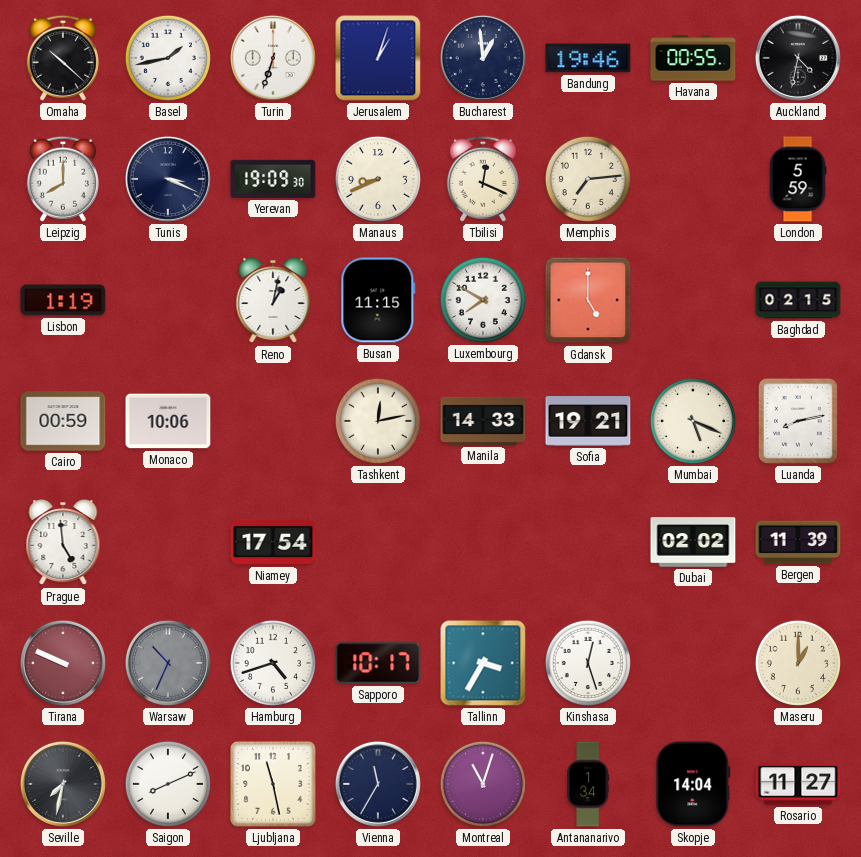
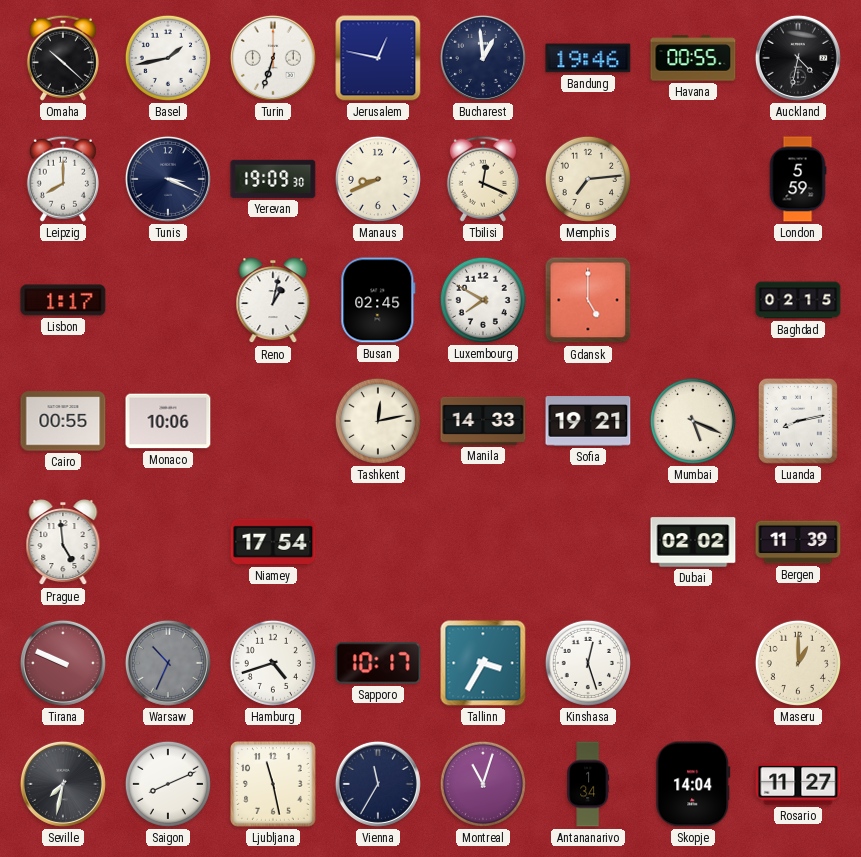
Jerusalem: 1:03 -> 12:47 (378, 58)
Lisbon: 1:19 -> 1:17 (63, 300)
Busan: 11:15 -> 02:45 (378, 300)
Cairo: 00:59 -> 00:55 (63, 421)
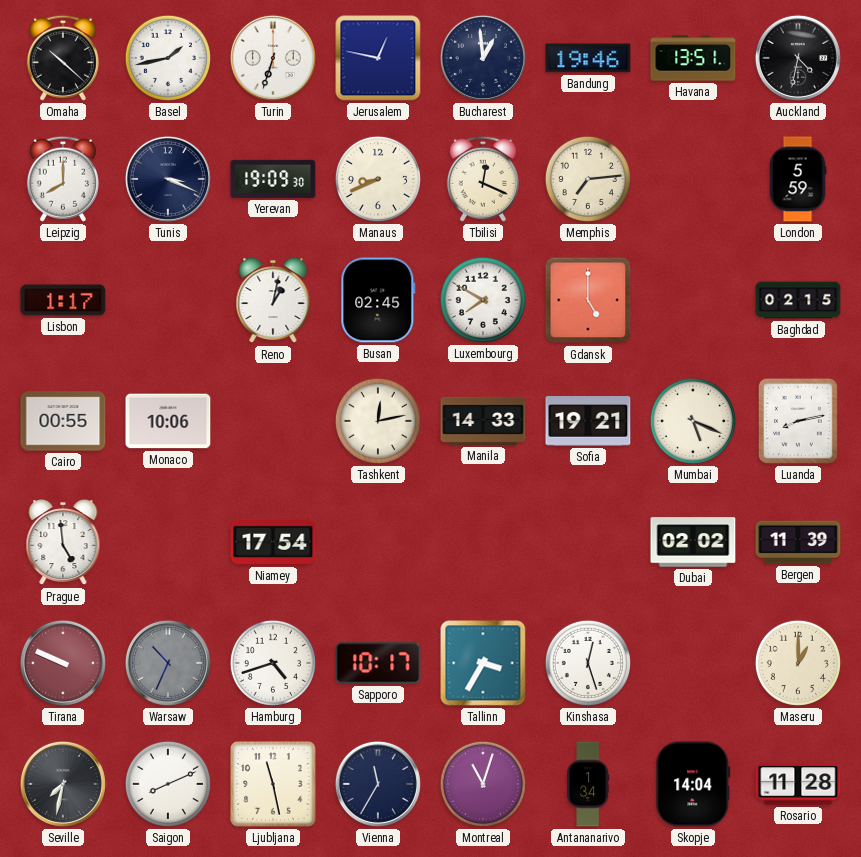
Havana: 00:55 -> 13:51 (693, 58)
Rosario: 11:27 -> 11:28 (798, 784)
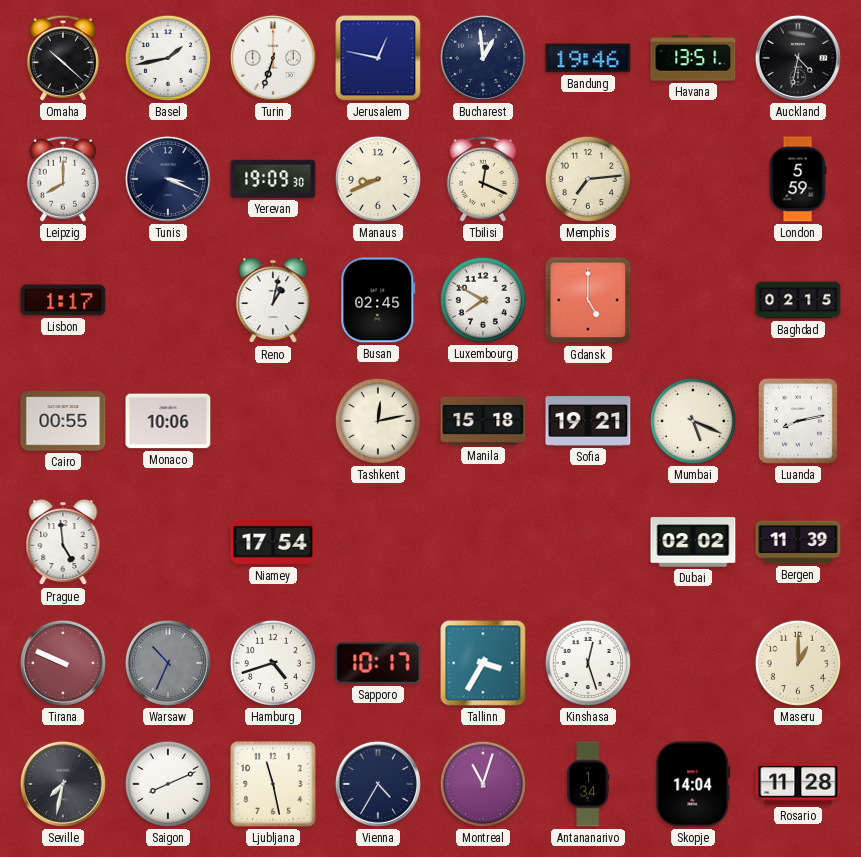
Manila: 14:33 -> 15:18 (483, 421)
Vienna: 11:35 -> 4:35 (378, 784)
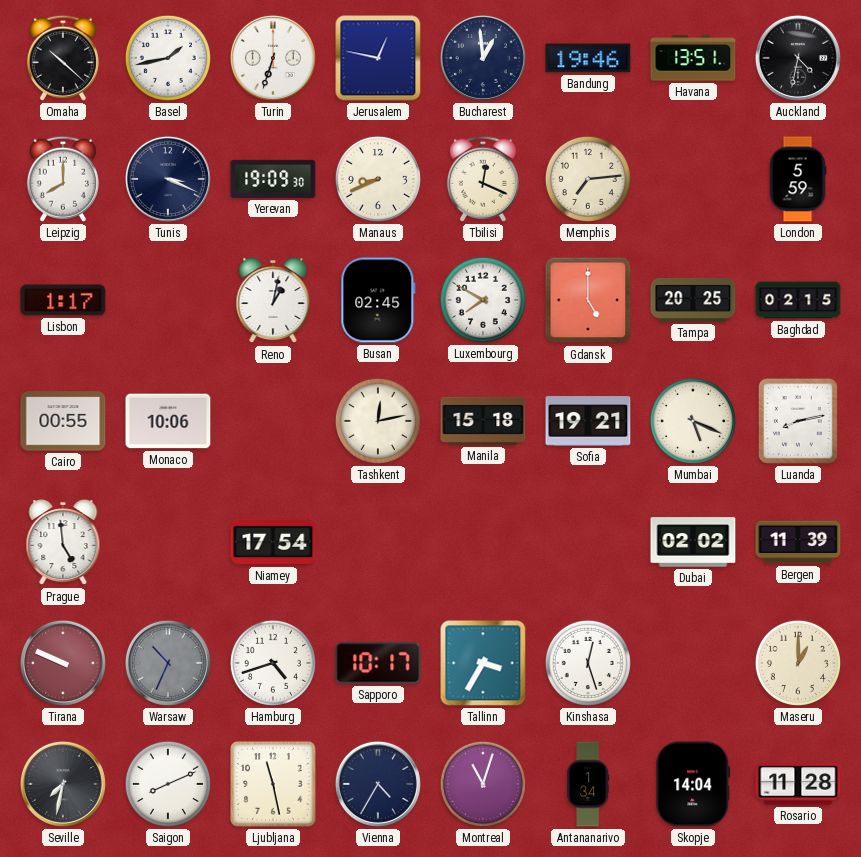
Tampa: none -> 20:25 (693, 300)
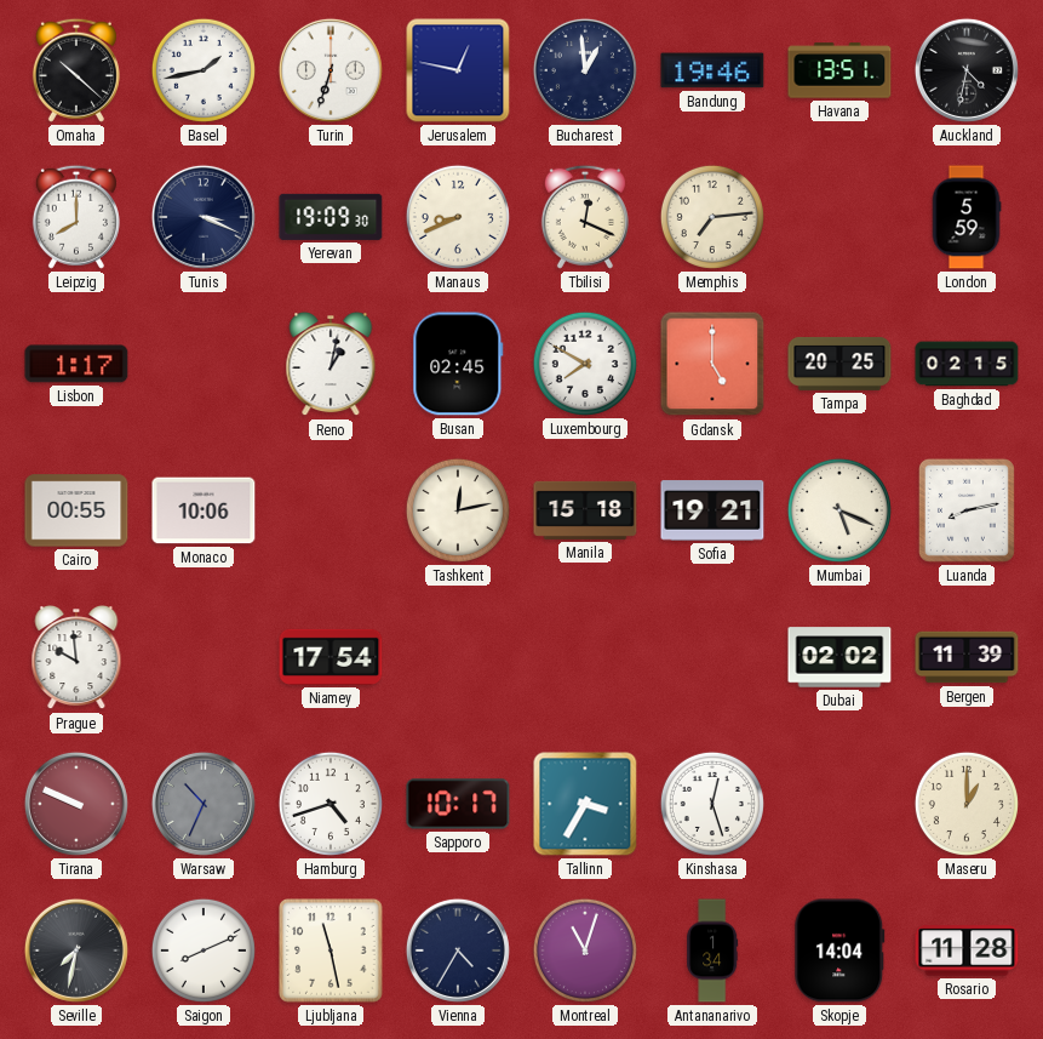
Prague: 4:59 -> 9:59 (76, 658)
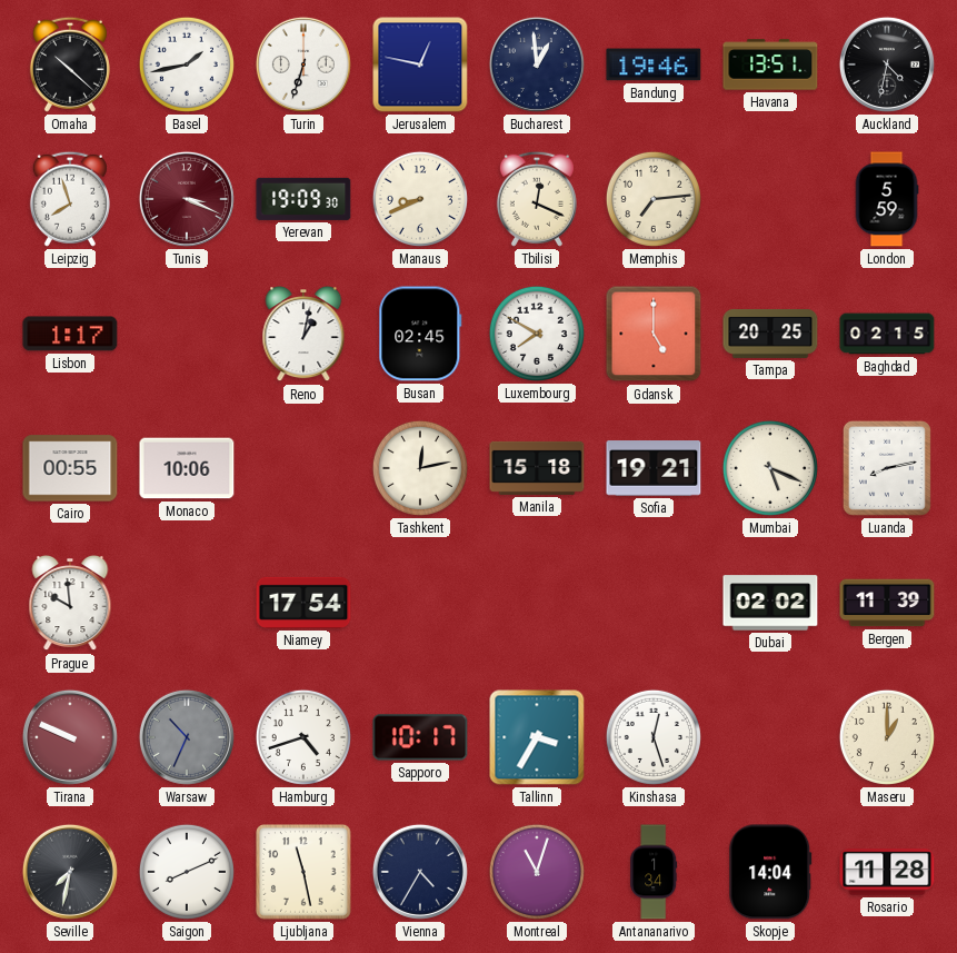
Leipzig: 8:00 -> 7:57 (70, 199)
Tunis dial: navy -> burgundy (187, 199)
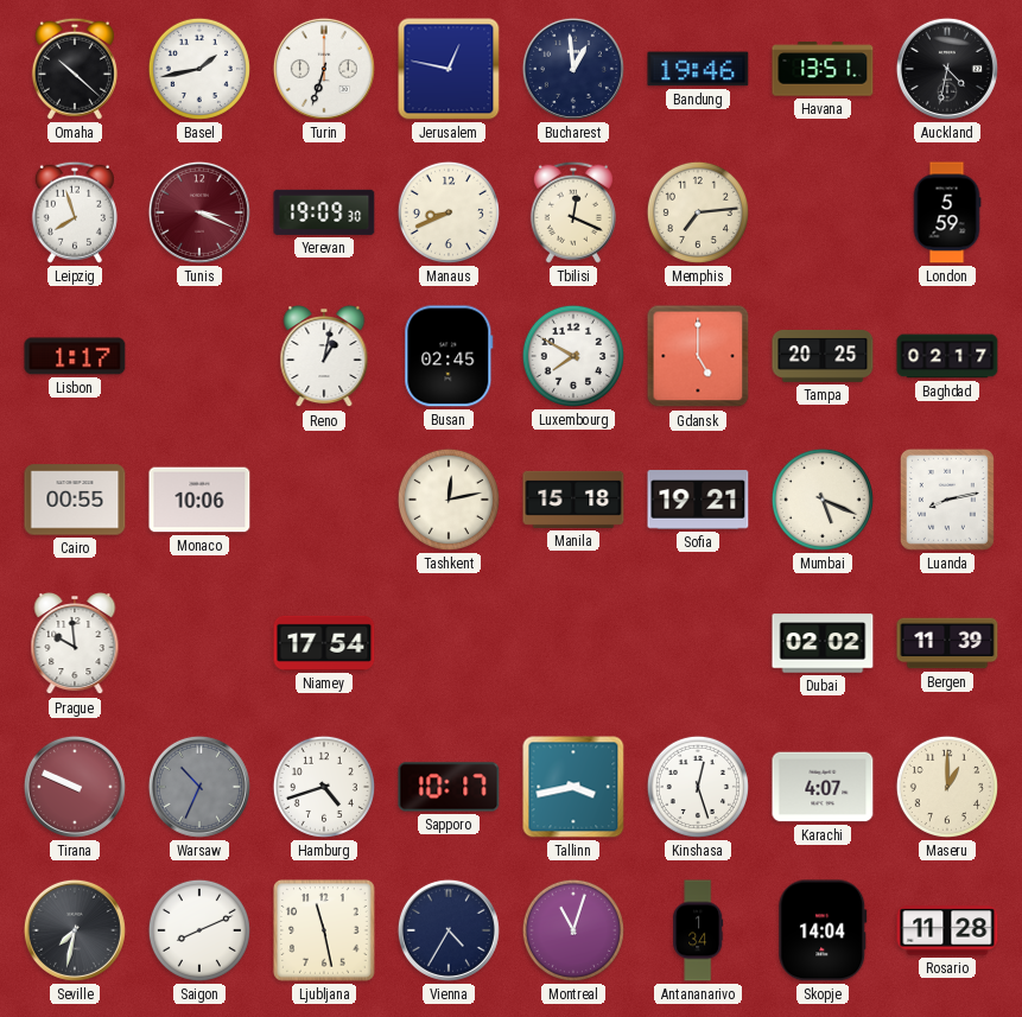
Baghdad: 02:15 -> 02:17 (947, 356)
Tallinn: 3:35 -> 3:43 (573, 787)
Karachi: none -> 4:07 (823, 787)
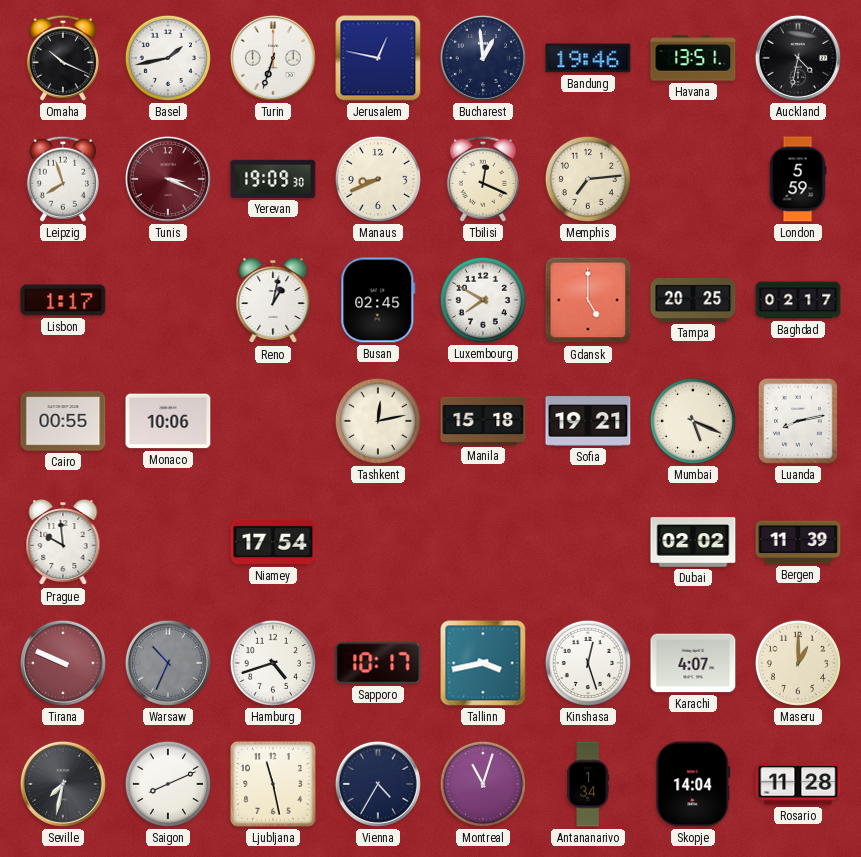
Omaha: 10:22 -> 10:19 (63, 58)
